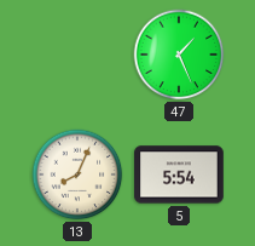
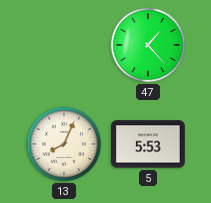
47: 1:26 -> 1:23 (148, 45)
5: 5:54 -> 5:53 (148, 144)
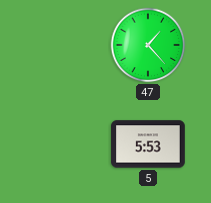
13: 8:04 -> none (64, 144)
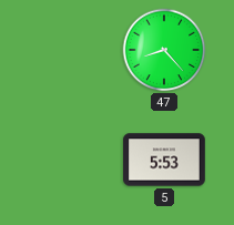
47: 1:23 -> 8:23 (164, 50)
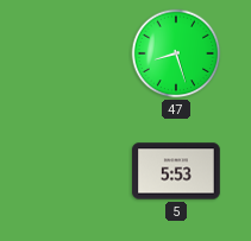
47: 8:23 -> 8:27 (176, 53)
